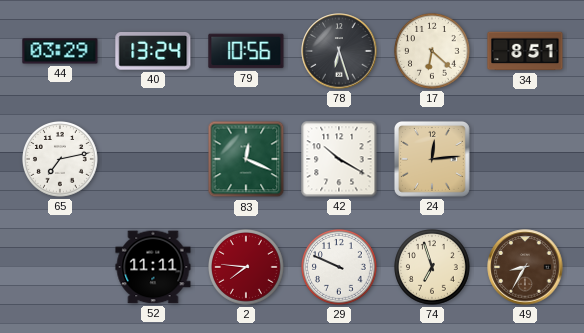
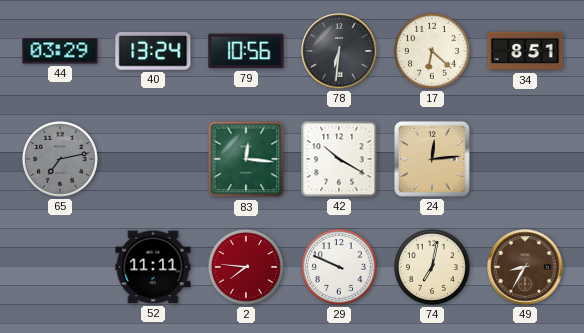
78: 6:27 -> 6:31 (339, 51)
65 dial: white -> grey (61, 160)
83: 12:19 -> 12:16 (246, 159)
74: 6:57 -> 7:02 (433, 268)
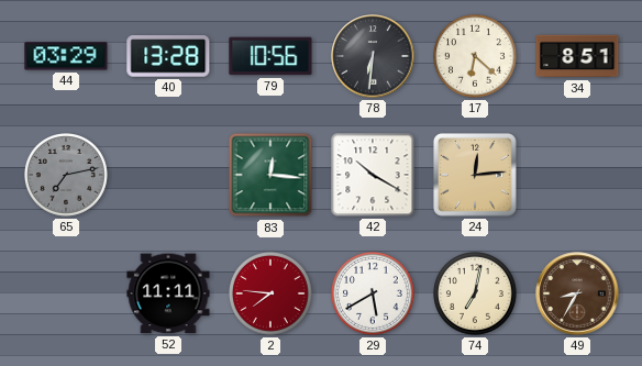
40: 13:24 -> 13:28 (168, 57)
29: 9:49 -> 5:40 (374, 295)
